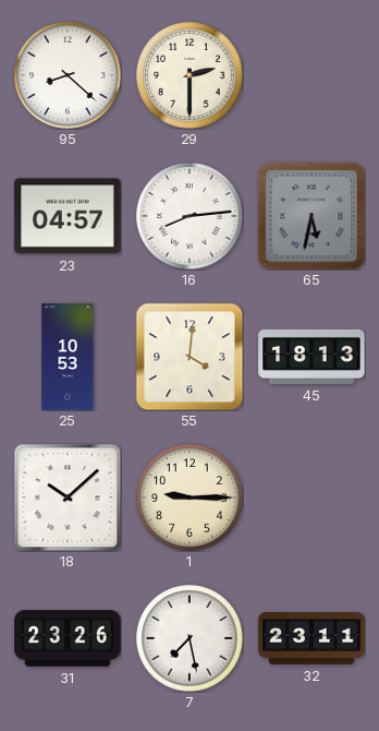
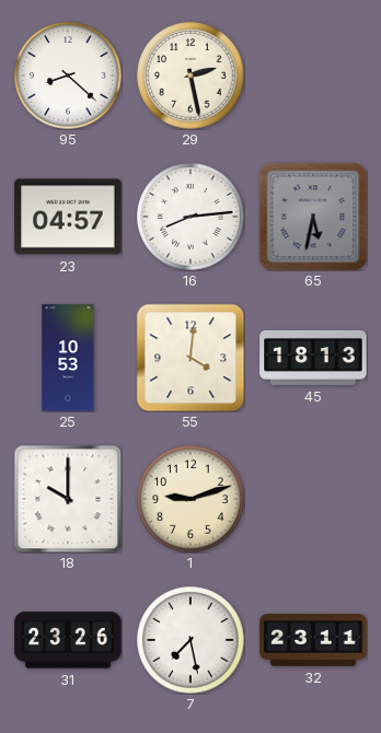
29: 2:30 -> 2:28 (190, 75)
18: 10:08 -> 10:00 (68, 499)
1: 9:15 -> 9:12 (190, 499)
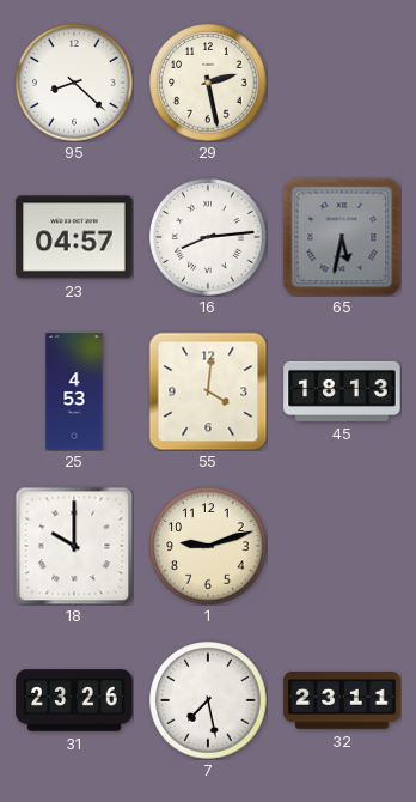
25: 10:53 -> 4:53 (74, 391)
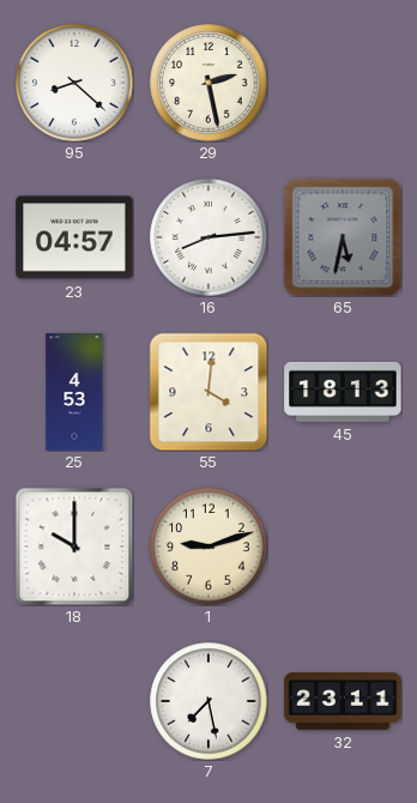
31: 23:26 -> none (74, 700)
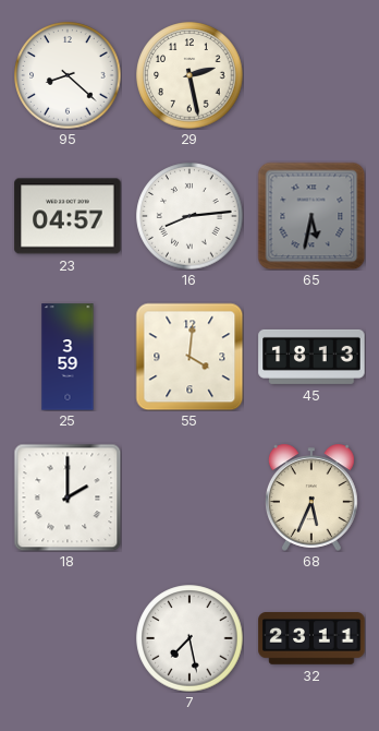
25: 4:53 -> 3:59 (68, 357)
18: 10:00 -> 2:00 (68, 498)
1: 9:12 -> none (208, 547)
68: none -> 5:34 (311, 498)
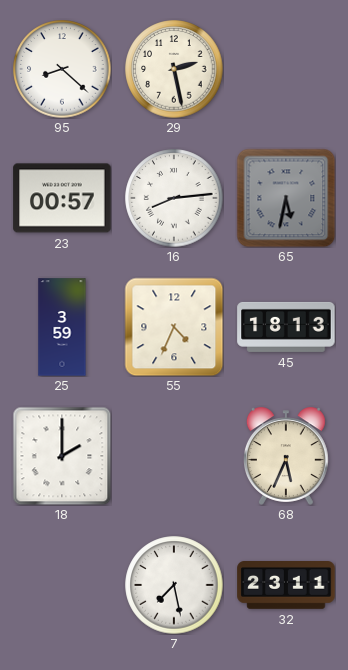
23: 04:57 -> 00:57 (62, 198)
55: 4:01 -> 4:34 (174, 327)
